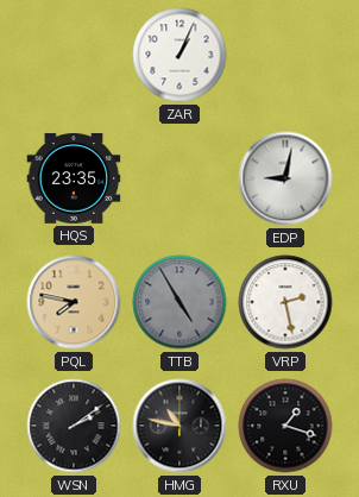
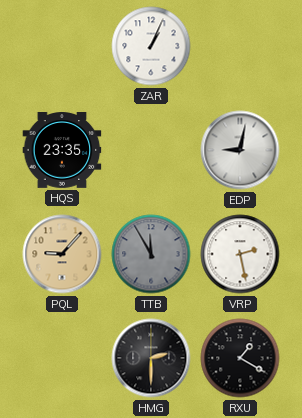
PQL: 7:47 -> 9:07 (62, 254)
TTB: 4:55 -> 11:55 (151, 254)
WSN: 2:09 -> none (74, 426)
HMG: 10:47 -> 2:30 (151, 358)
RXU: 1:18 -> 1:20 (240, 358)
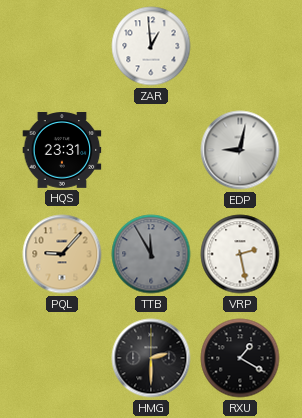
ZAR: 1:04 -> 12:59 (151, 46)
HQS: 23:35 -> 23:31 (62, 151)
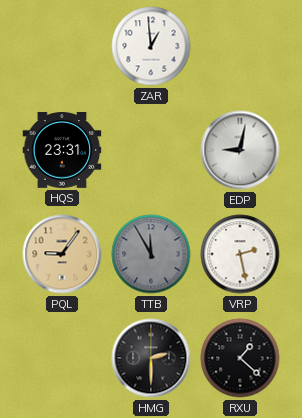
PQL: 9:07 -> 9:06 (62, 254)
RXU: 1:20 -> 1:22 (240, 358)
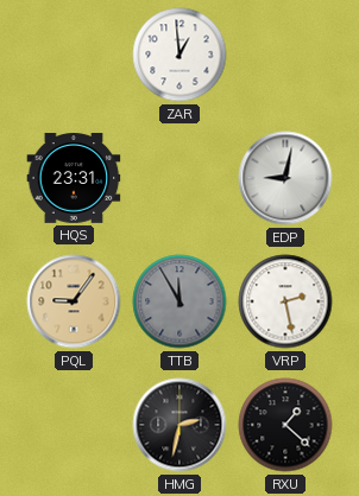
HMG: 2:30 -> 2:32 (179, 425)
